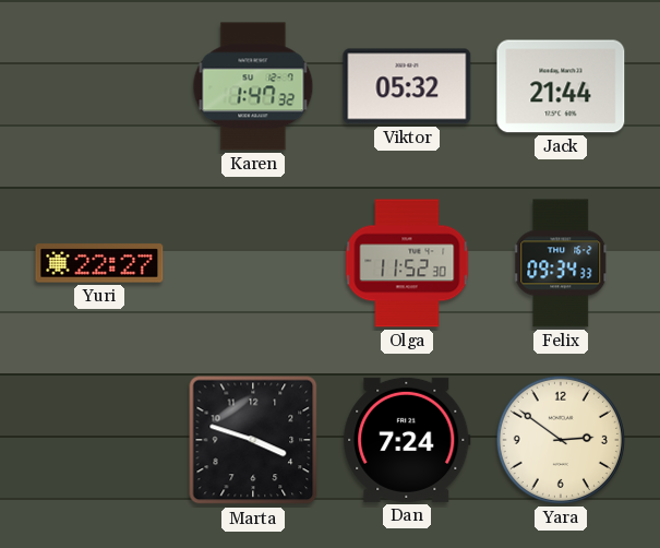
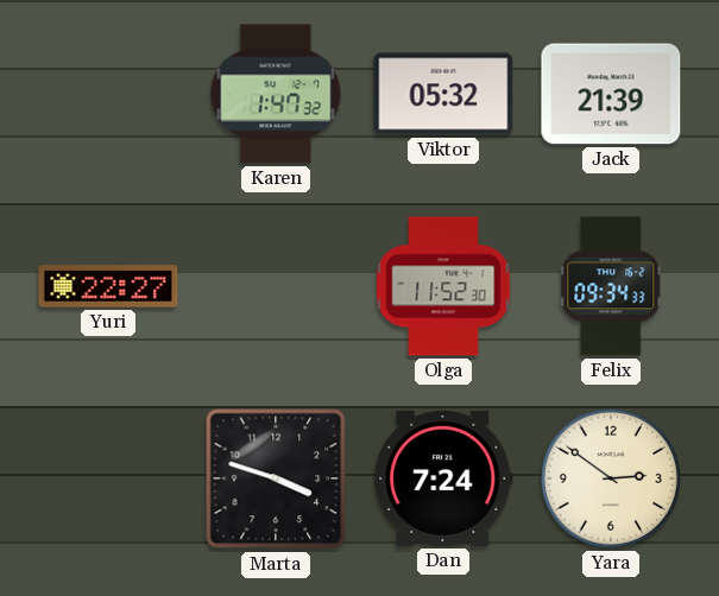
Jack: 21:44 -> 21:39 (611, 94)
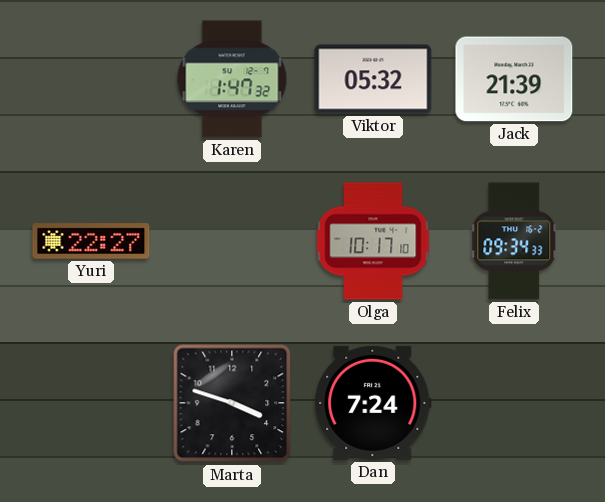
Olga: 11:52 -> 10:17 (373, 241)
Yara: 2:51 -> none (611, 478)
